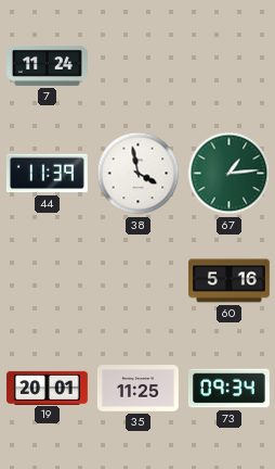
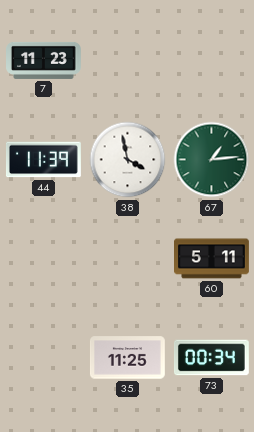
7: 11:24 -> 11:23 (44, 60)
60: 5:16 -> 5:11 (212, 259)
19: 20:01 -> none (48, 388)
73: 09:34 -> 00:34 (211, 358)
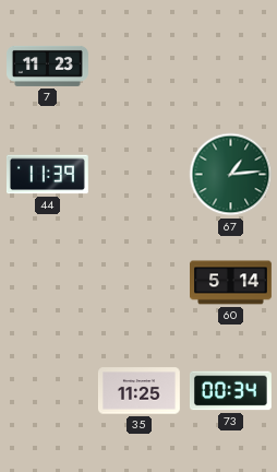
38: 3:58 -> none (128, 160)
60: 5:11 -> 5:14 (231, 283)
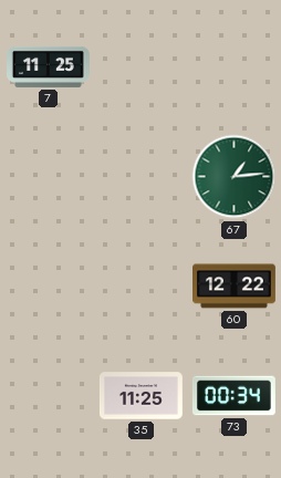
7: 11:23 -> 11:25 (49, 66)
44: 11:39 -> none (47, 175)
60: 5:14 -> 12:22 (235, 287)
